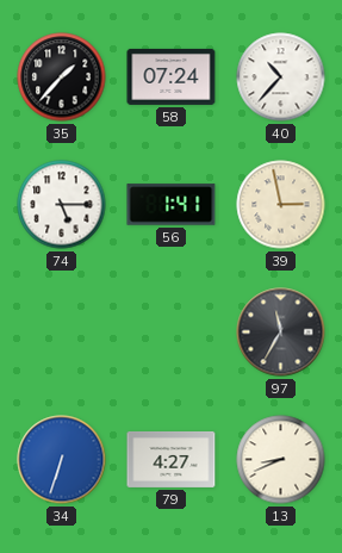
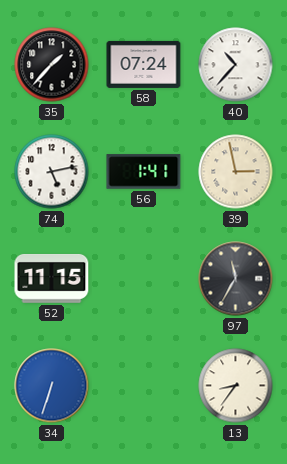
74: 5:15 -> 5:13 (52, 172)
52: none -> 11:15 (52, 279)
79: 4:27 -> none (172, 459)
13: 8:41 -> 8:36 (236, 386)
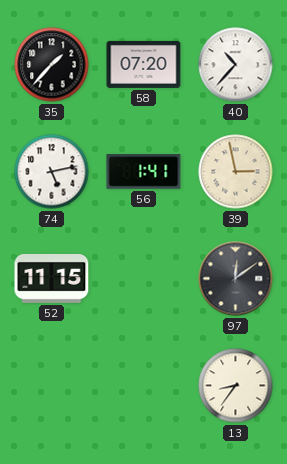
58: 07:24 -> 07:20 (144, 64)
97: 11:35 -> 12:09 (236, 279)
34: 6:33 -> none (52, 386)
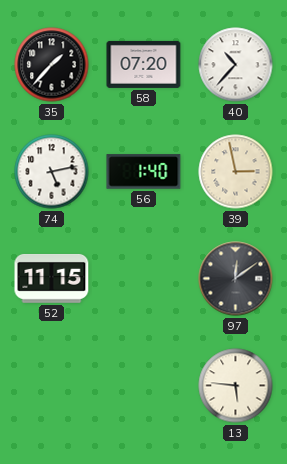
56: 1:41 -> 1:40 (144, 172)
13: 8:36 -> 5:46 (236, 386)
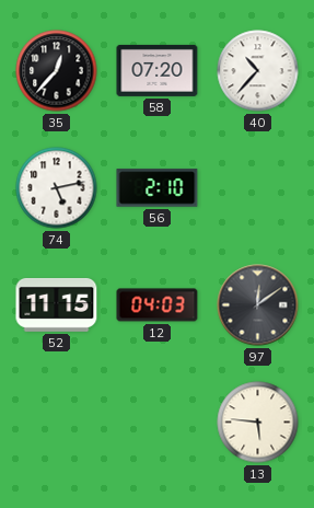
35: 1:37 -> 12:37 (57, 71)
56: 1:40 -> 2:10 (158, 188)
39: 2:58 -> none (236, 172)
12: none -> 04:03 (158, 305)
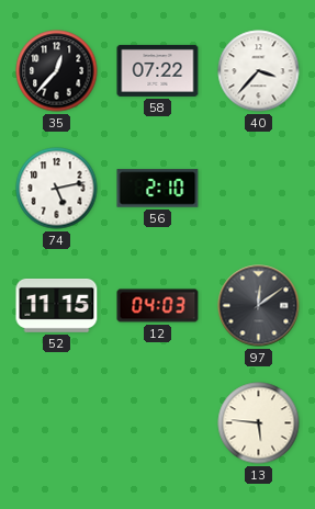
58: 07:20 -> 07:22 (158, 70)
40: 10:37 -> 3:37 (259, 71)
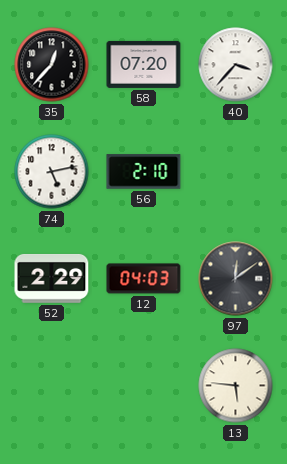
58: 07:22 -> 07:20 (144, 64)
52: 11:15 -> 2:29 (52, 279)
